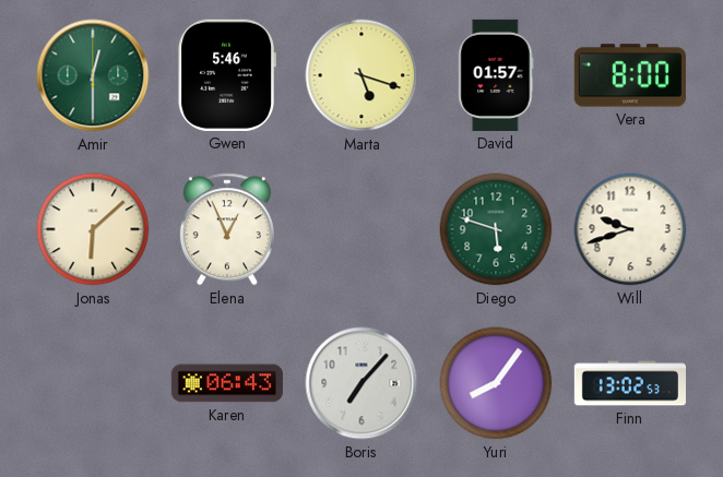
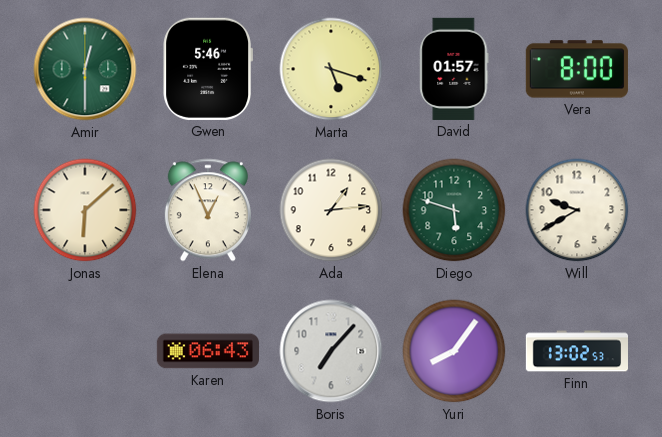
Ada: none -> 1:14 (331, 210)
Will: 9:42 -> 9:40 (577, 210)
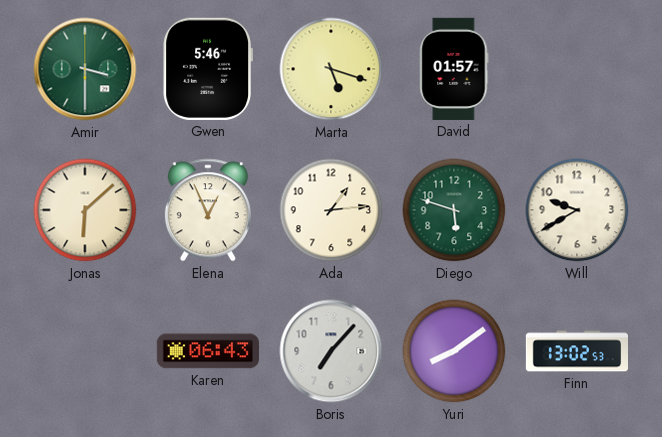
Amir: 12:30 -> 3:30 (85, 69)
Vera: 8:00 -> none (577, 69)
Yuri: 8:06 -> 8:09 (454, 351)
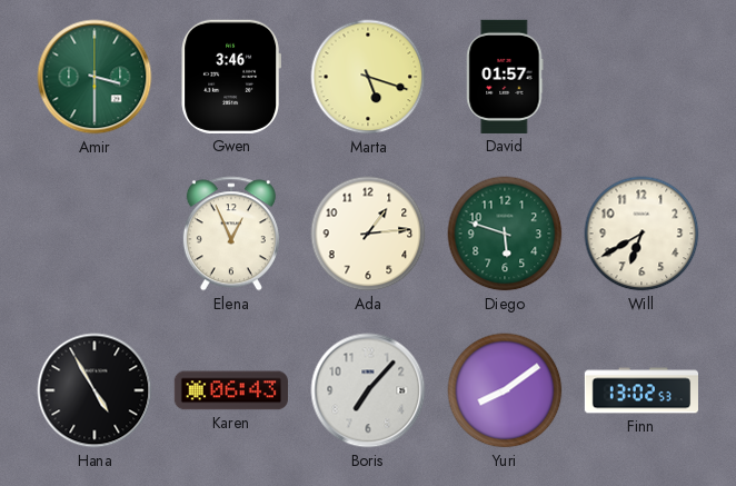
Gwen: 5:46 -> 3:46 (230, 77)
Jonas: 6:08 -> none (85, 210)
Will: 9:40 -> 6:40 (641, 234)
Hana: none -> 4:55 (95, 390)
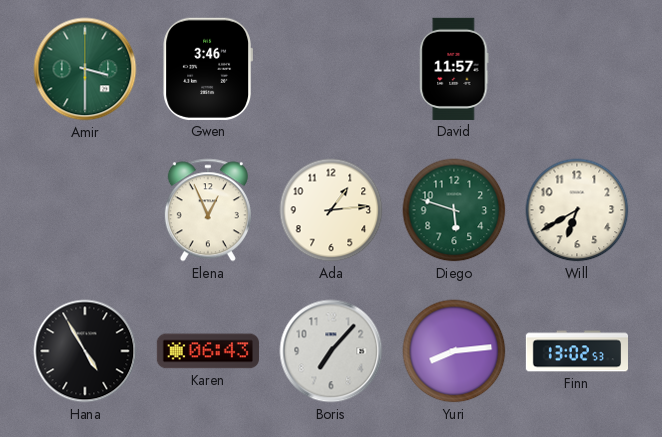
Marta: 5:18 -> none (368, 77)
David: 01:57 -> 11:57 (454, 69)
Yuri: 8:09 -> 8:14 (454, 351)
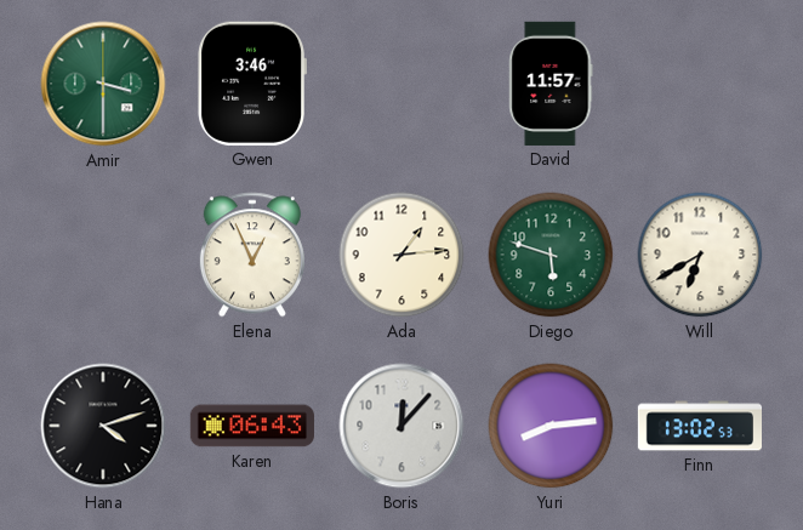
Hana: 4:55 -> 4:12 (103, 426)
Boris: 7:07 -> 12:07 (401, 426)
